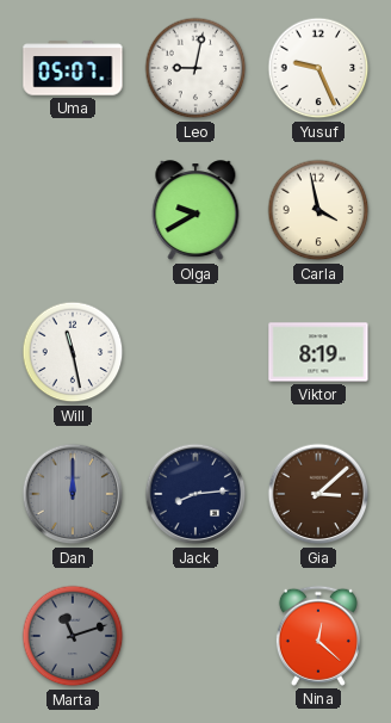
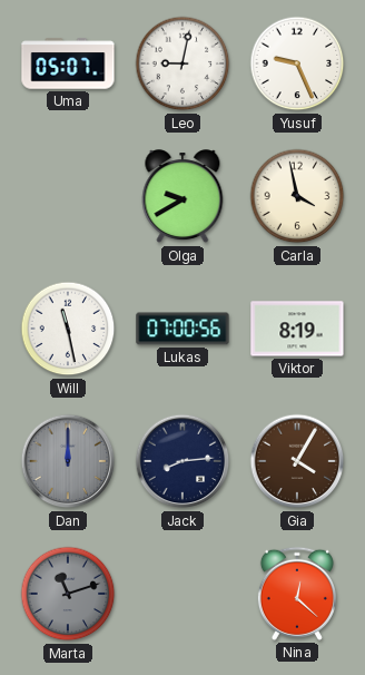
Lukas: none -> 07:00 (182, 329)
Gia: 3:08 -> 4:05 (297, 461)
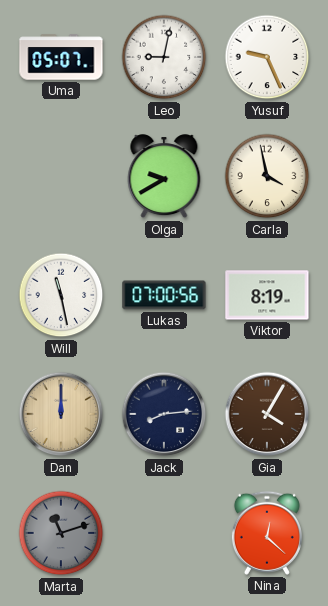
Dan dial: grey -> champagne (61, 414)
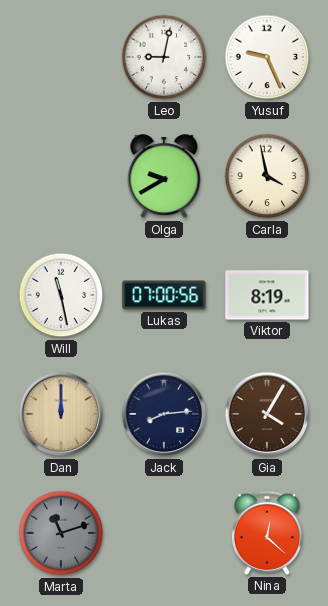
Uma: 05:07 -> none (61, 57)
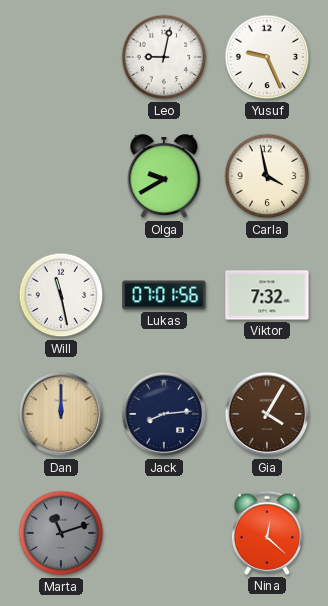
Lukas: 07:00 -> 07:01 (164, 295)
Viktor: 8:19 -> 7:32 (267, 295)
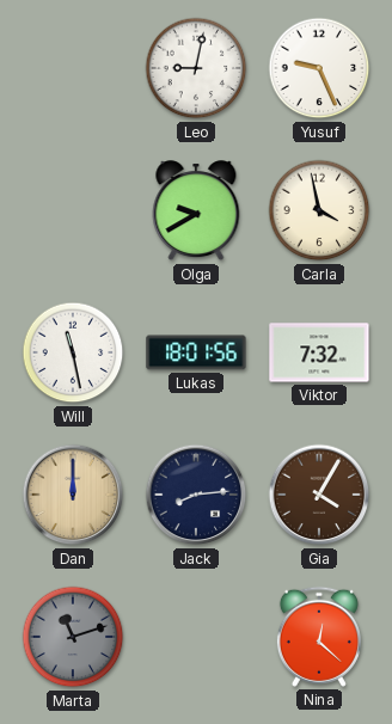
Lukas: 07:01 -> 18:01 (196, 352)
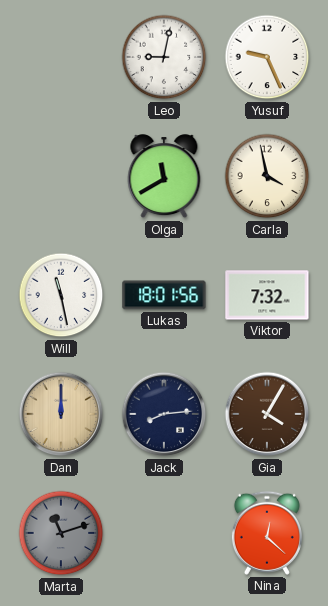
Olga: 9:40 -> 11:40 (164, 177)
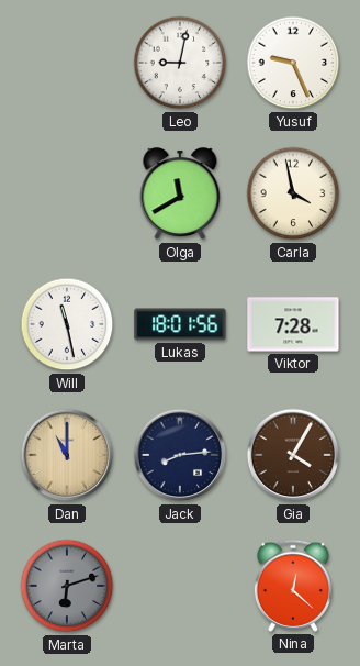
Viktor: 7:32 -> 7:28 (293, 324)
Dan: 12:00 -> 11:00 (67, 455)
Marta: 11:12 -> 6:12 (67, 586)
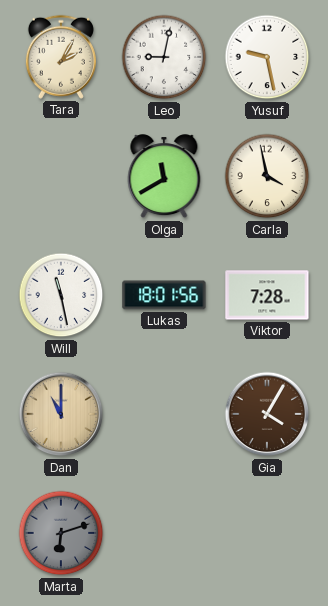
Tara: none -> 2:05 (61, 57)
Yusuf: 9:26 -> 9:28 (267, 57)
Jack: 8:14 -> none (180, 455)
Nina: 12:22 -> none (293, 586)
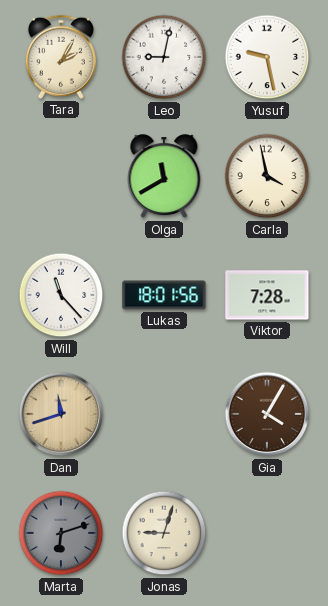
Will: 11:28 -> 11:23 (61, 295)
Dan: 11:00 -> 11:42 (61, 414)
Jonas: none -> 9:03 (164, 533)
